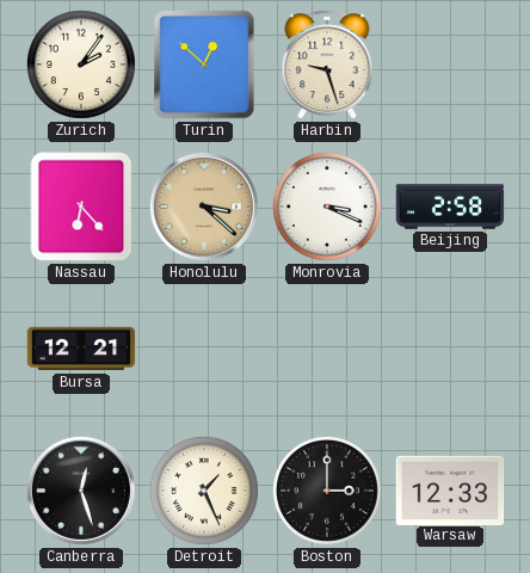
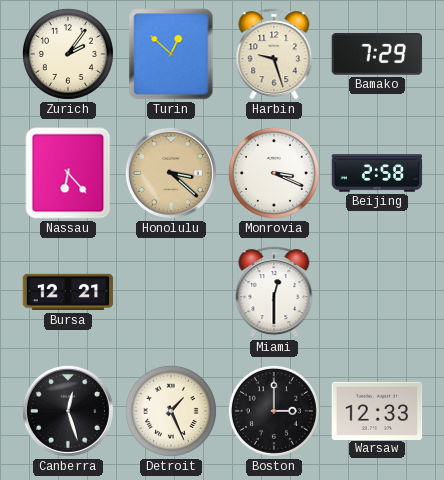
Bamako: none -> 7:29 (377, 54)
Miami: none -> 12:30 (274, 292)
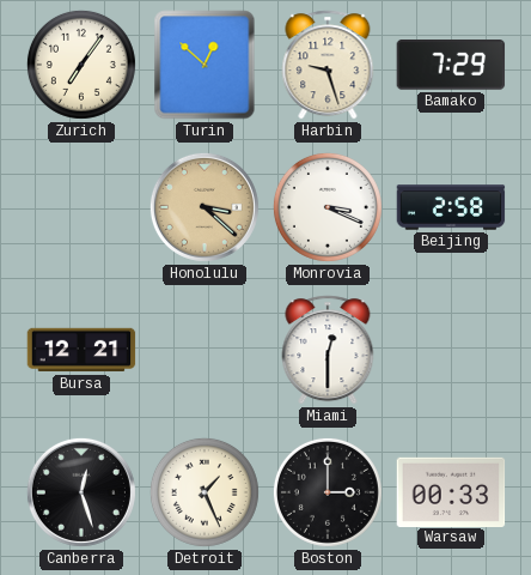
Zurich: 2:06 -> 7:06 (81, 65)
Nassau: 6:23 -> none (68, 173)
Warsaw: 12:33 -> 00:33 (451, 491)
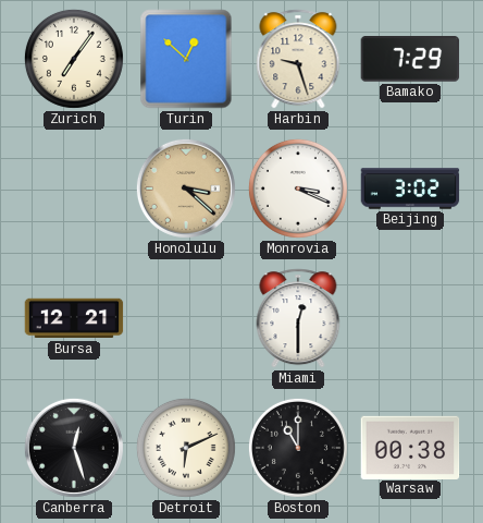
Beijing: 2:58 -> 3:02 (410, 188)
Detroit: 1:26 -> 6:11 (186, 448)
Boston: 3:00 -> 11:00 (298, 448)
Warsaw: 00:33 -> 00:38 (410, 447)
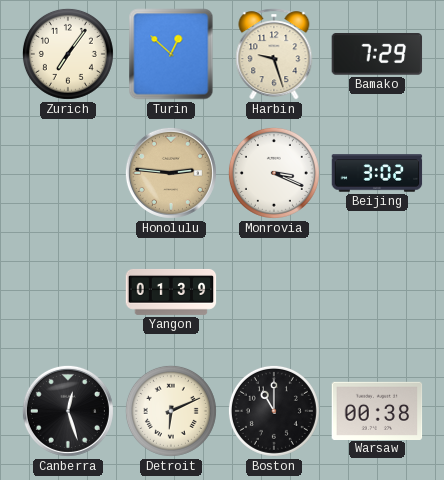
Honolulu: 3:22 -> 2:46 (171, 173)
Bursa: 12:21 -> none (74, 318)
Yangon: none -> 01:39 (171, 292)
Miami: 12:30 -> none (298, 318)
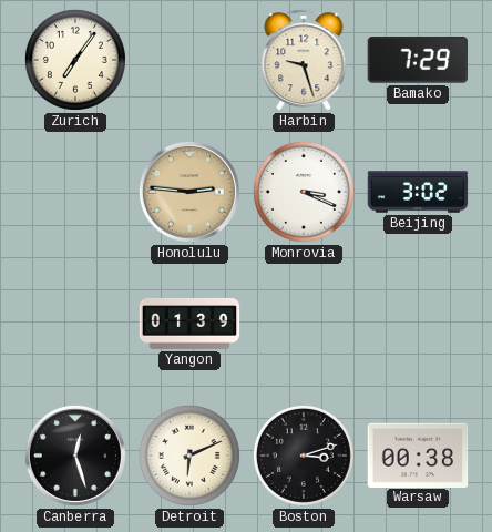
Turin: 12:52 -> none (171, 54)
Boston: 11:00 -> 3:12 (304, 456)
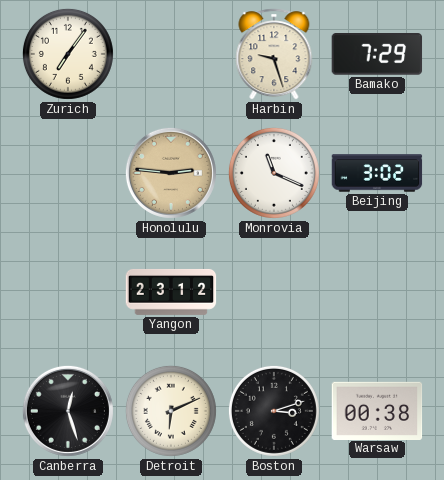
Monrovia: 3:19 -> 11:19 (274, 173)
Yangon: 01:39 -> 23:12 (171, 292)
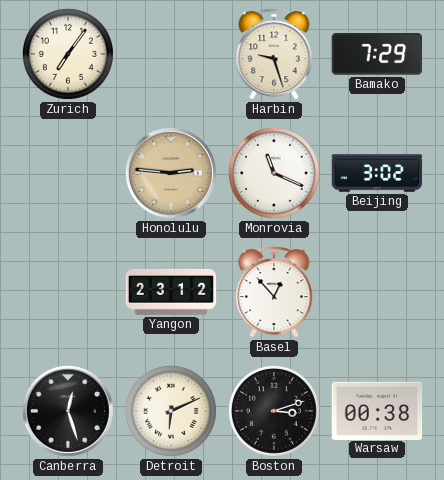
Basel: none -> 12:53 (274, 292)
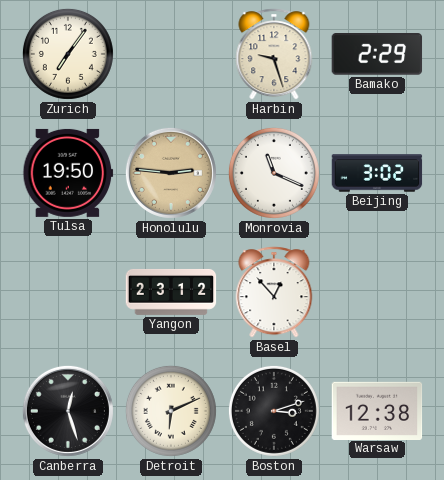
Bamako: 7:29 -> 2:29 (377, 54)
Tulsa: none -> 19:50 (68, 173)
Warsaw: 00:38 -> 12:38 (377, 410)
